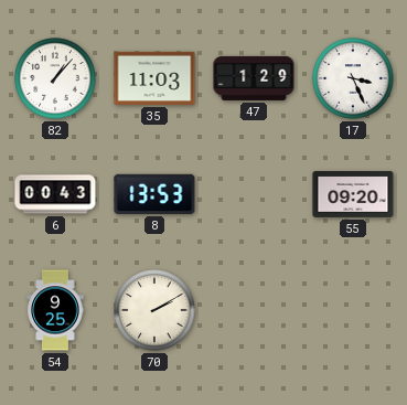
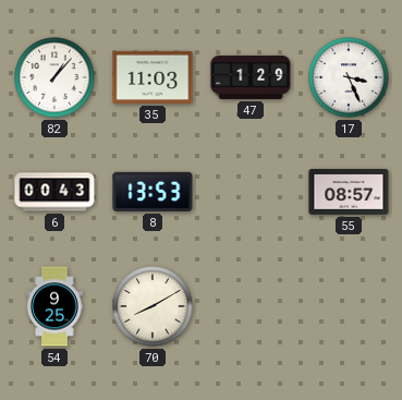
55: 09:20 -> 08:57 (349, 192)
70: 2:10 -> 8:10 (153, 306)
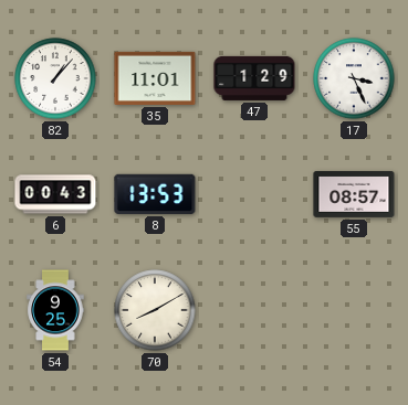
35: 11:03 -> 11:01 (155, 78)
